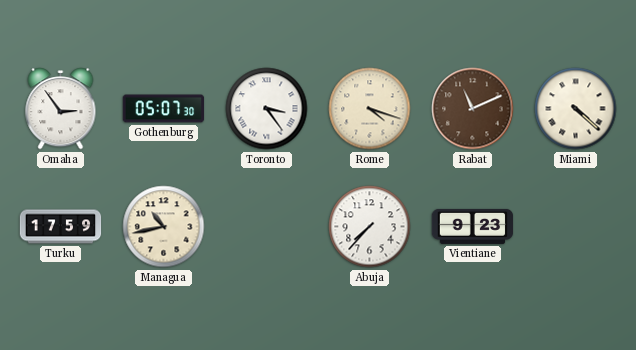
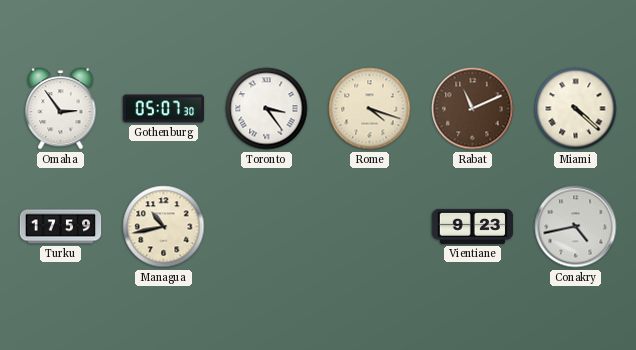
Abuja: 7:37 -> none (370, 227)
Conakry: none -> 4:43 (576, 227)
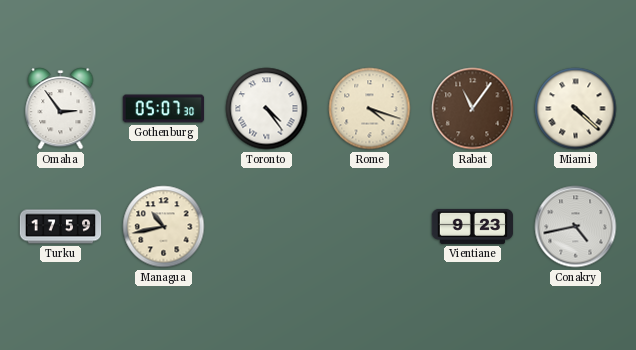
Toronto: 3:24 -> 4:24 (267, 109)
Rabat: 11:11 -> 11:06 (473, 109)
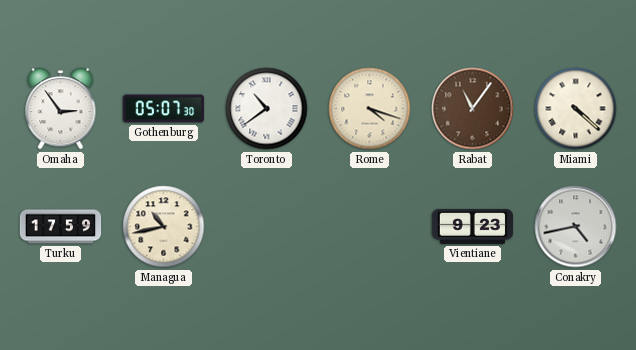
Toronto: 4:24 -> 10:39 (267, 109)
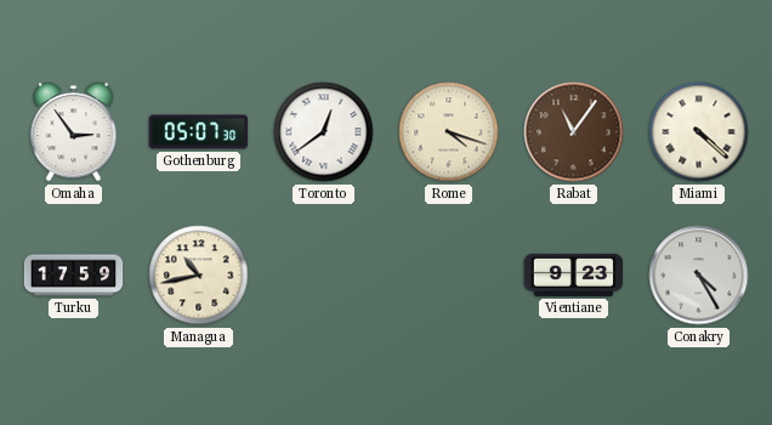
Toronto: 10:39 -> 12:39 (324, 132)
Conakry: 4:43 -> 4:25 (699, 276)
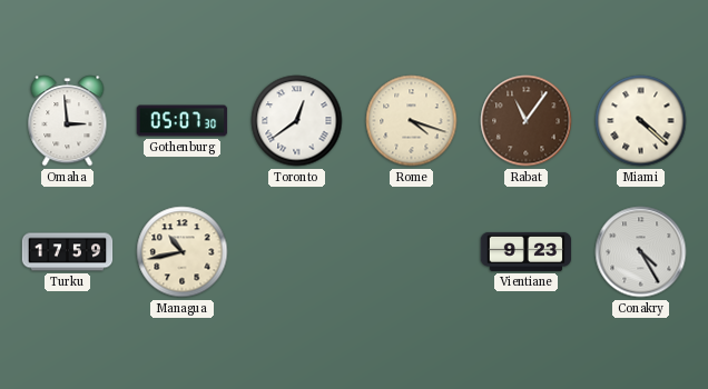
Omaha: 2:54 -> 2:59 (68, 121)
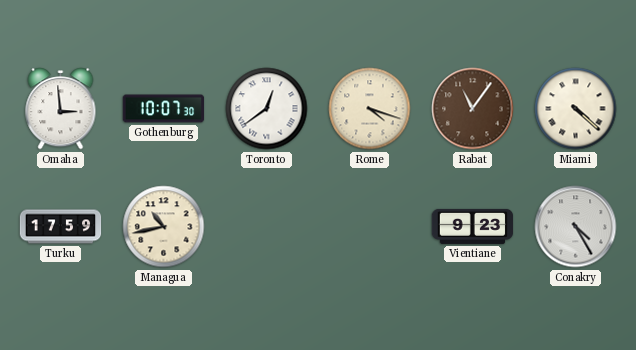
Gothenburg: 05:07 -> 10:07 (164, 109)
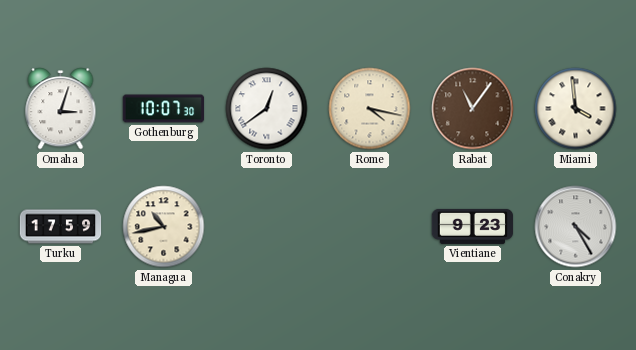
Omaha: 2:59 -> 3:03 (61, 109)
Rome: 4:18 -> 4:17 (370, 109)
Miami: 4:22 -> 3:59 (576, 109)
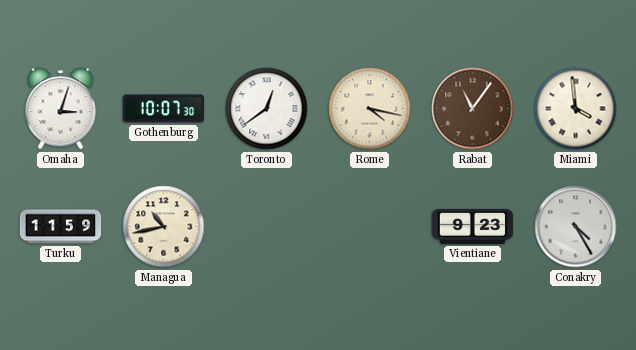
Turku: 17:59 -> 11:59 (61, 227)
